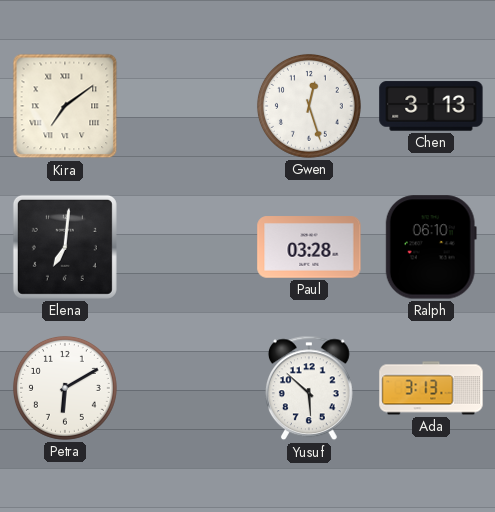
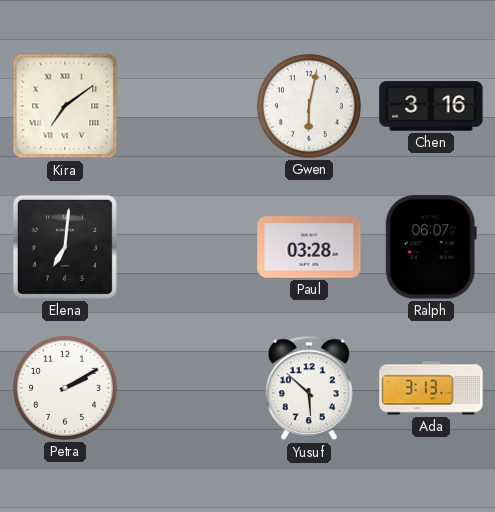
Gwen: 12:27 -> 6:02 (309, 106)
Chen: 3:13 -> 3:16 (431, 106)
Ralph: 06:10 -> 06:07 (431, 247)
Petra: 6:10 -> 2:10 (65, 388)
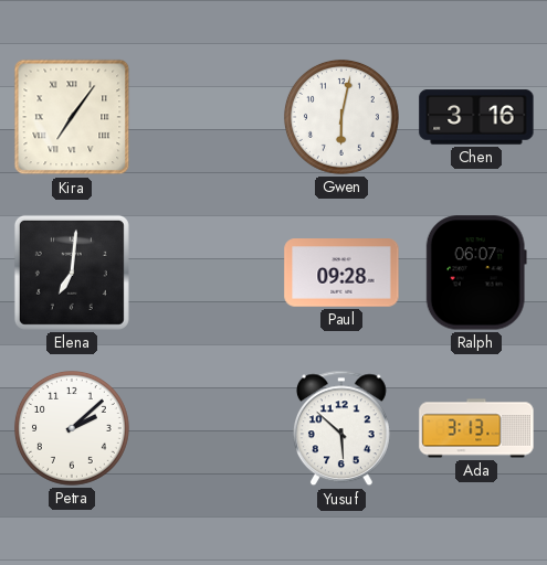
Kira: 7:09 -> 7:06 (72, 117)
Paul: 03:28 -> 09:28 (341, 273)
Petra: 2:10 -> 2:08 (72, 428)
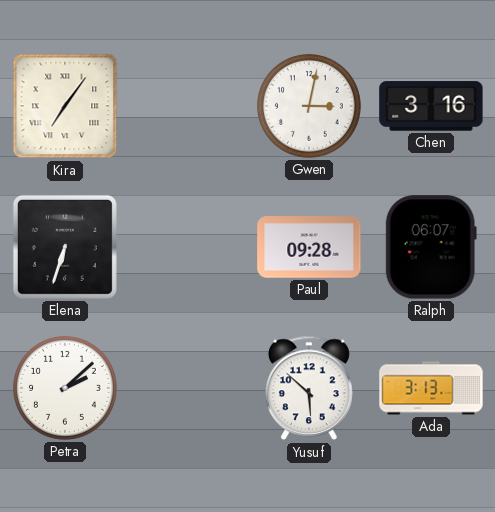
Gwen: 6:02 -> 3:02 (309, 106)
Elena: 7:01 -> 6:33 (65, 247)
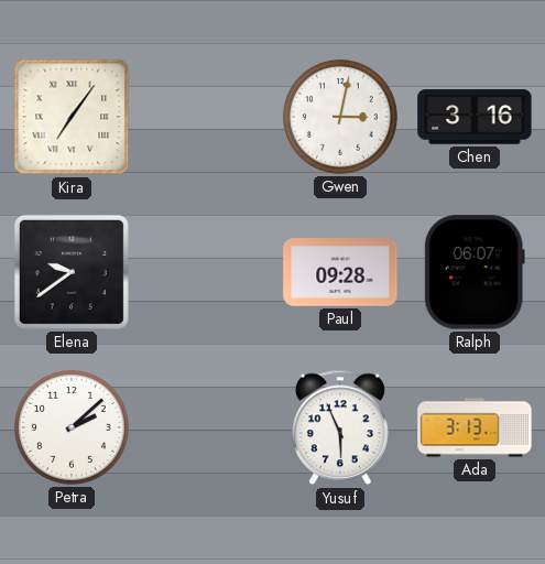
Elena: 6:33 -> 9:39 (72, 272)
Yusuf: 5:52 -> 5:56 (340, 427)
